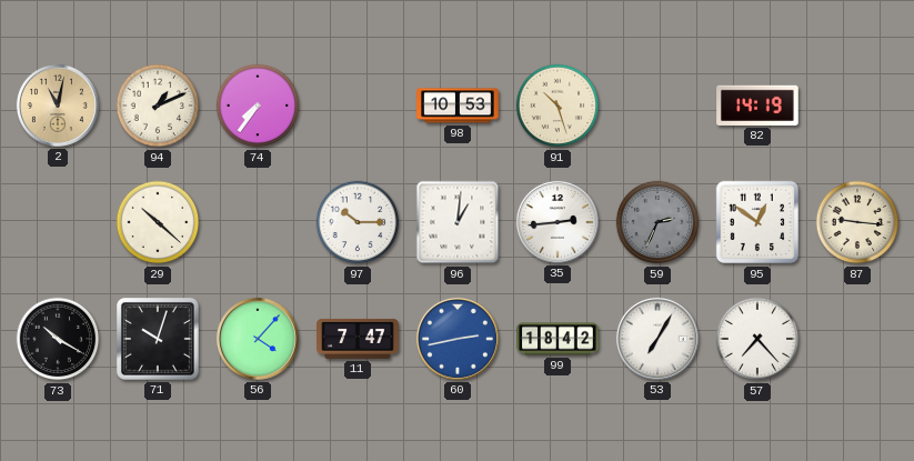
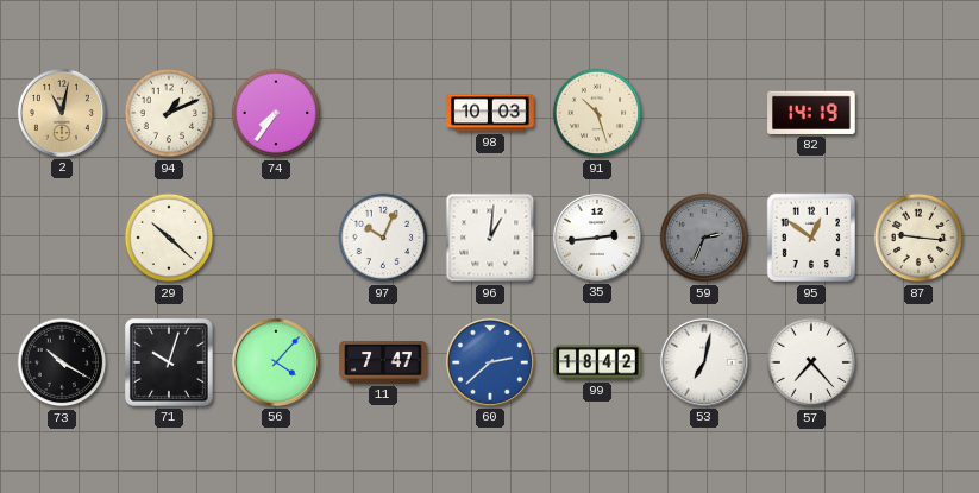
98: 10:53 -> 10:03 (490, 113)
97: 10:15 -> 10:04 (383, 238)
60: 2:43 -> 2:38 (490, 362)
53: 7:05 -> 7:02 (704, 362)
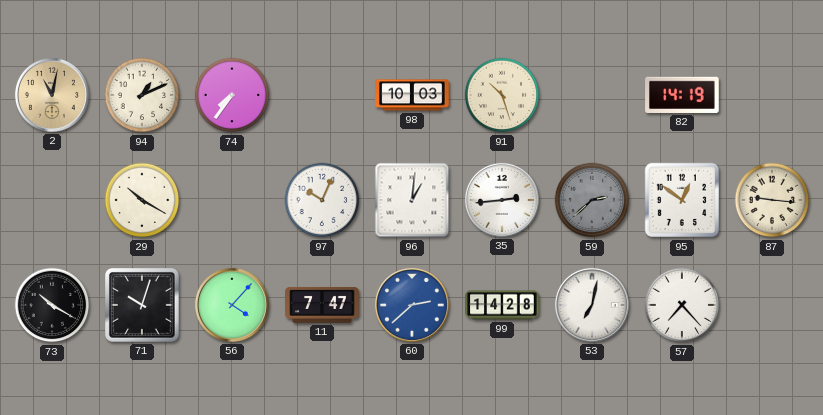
29: 10:22 -> 10:20 (142, 200)
59: 2:34 -> 2:38 (592, 200)
99: 18:42 -> 14:28 (502, 305)
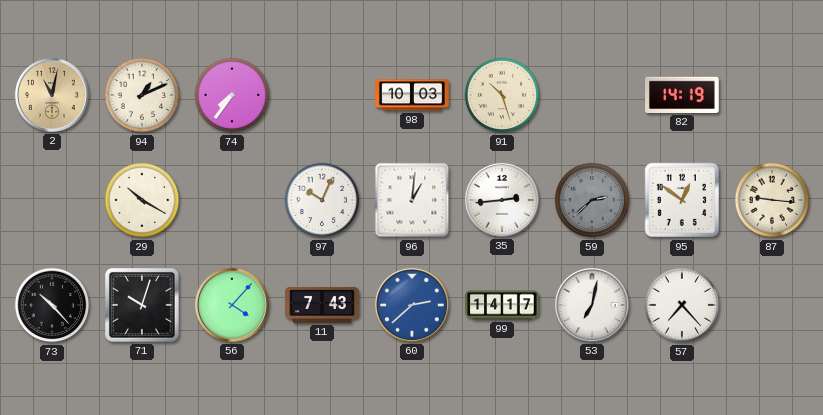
73: 10:20 -> 10:23 (52, 305)
11: 7:47 -> 7:43 (322, 305)
99: 14:28 -> 14:17 (502, 305)
